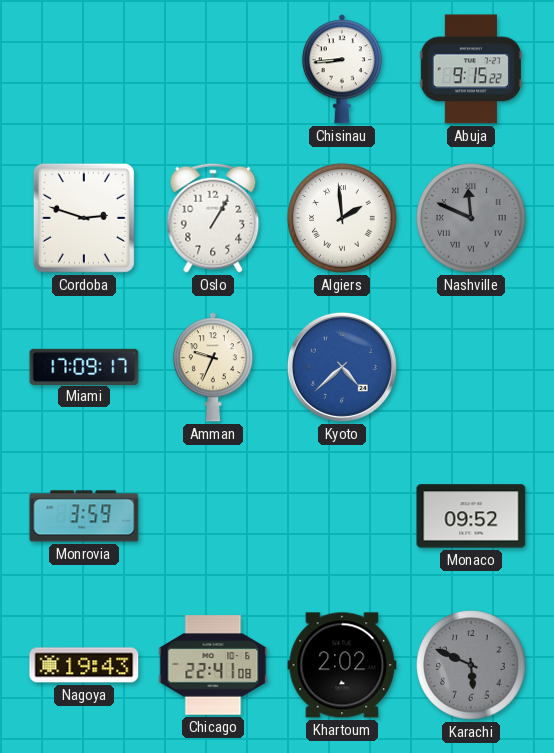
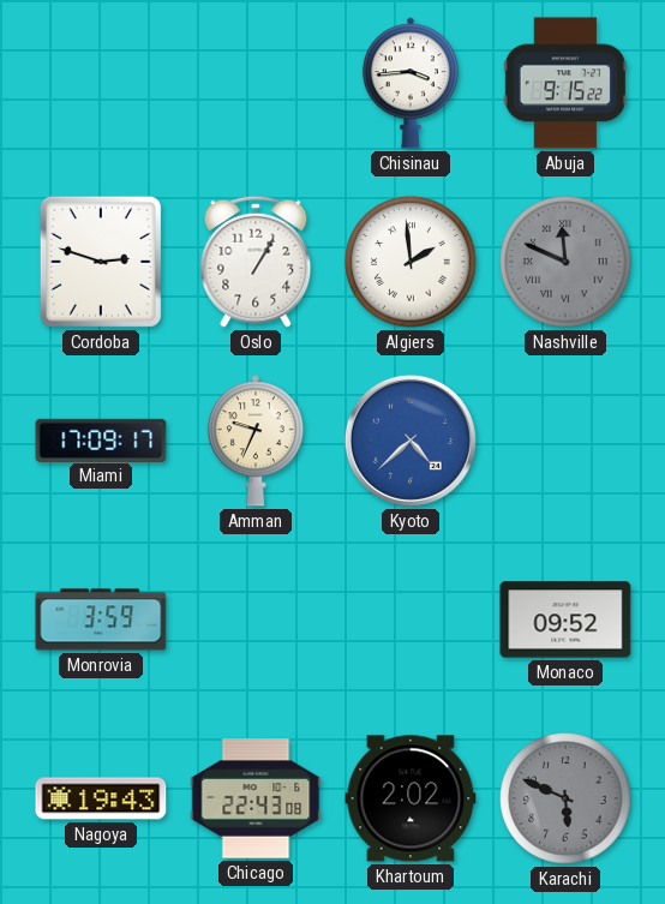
Chisinau: 8:44 -> 3:44 (411, 83)
Chicago: 22:41 -> 22:43 (256, 798)
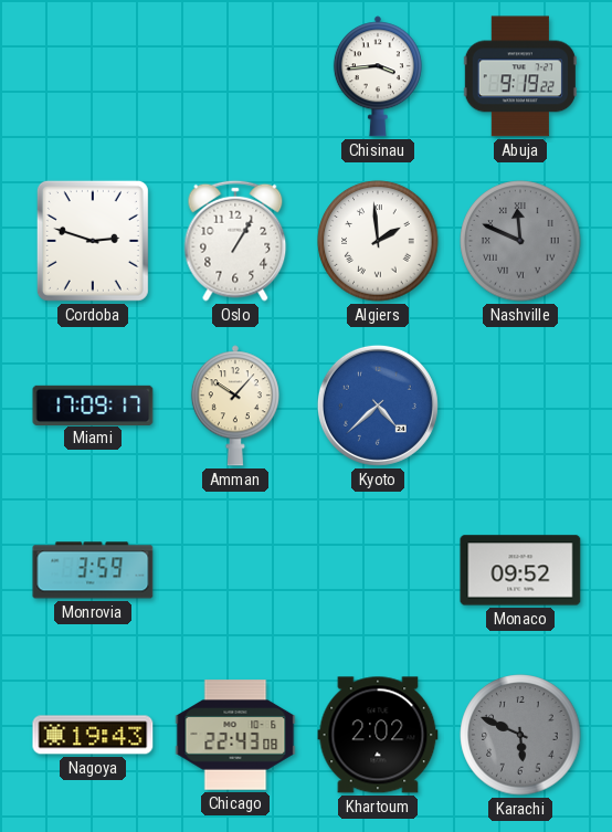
Abuja: 9:15 -> 9:19 (520, 76)
Amman: 9:34 -> 10:07 (235, 406)
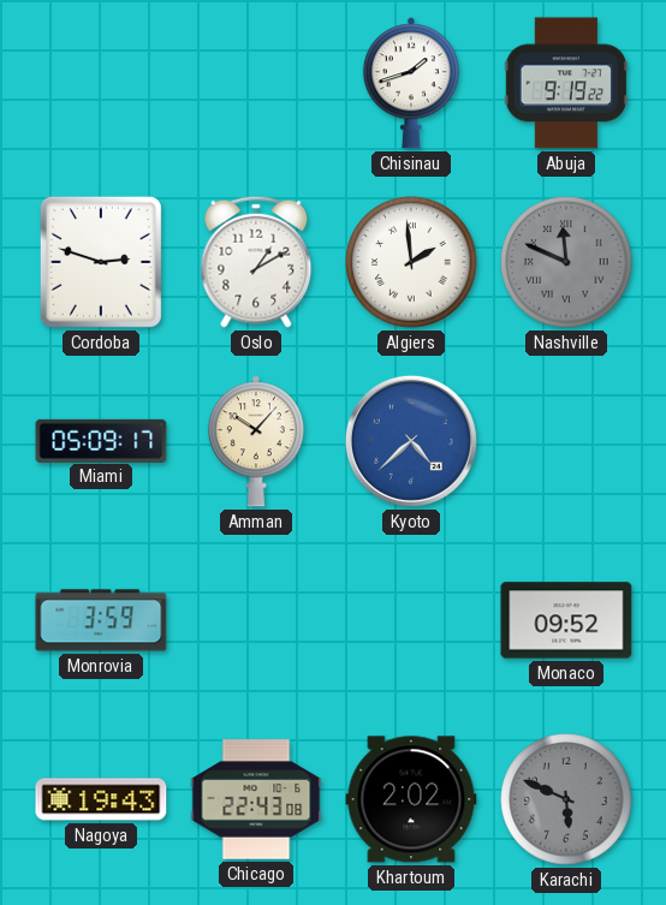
Chisinau: 3:44 -> 1:42 (411, 83)
Oslo: 1:05 -> 1:10 (256, 262)
Miami: 17:09 -> 05:09 (101, 440)
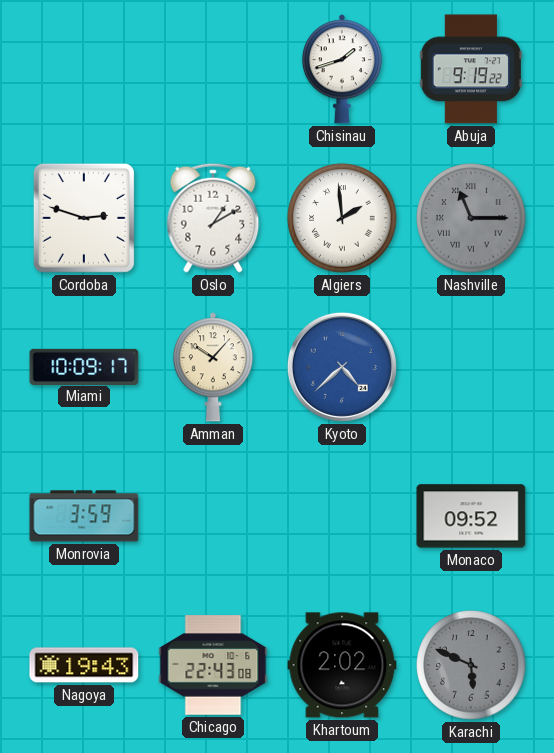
Nashville: 11:49 -> 11:15 (471, 218)
Miami: 05:09 -> 10:09 (84, 366)
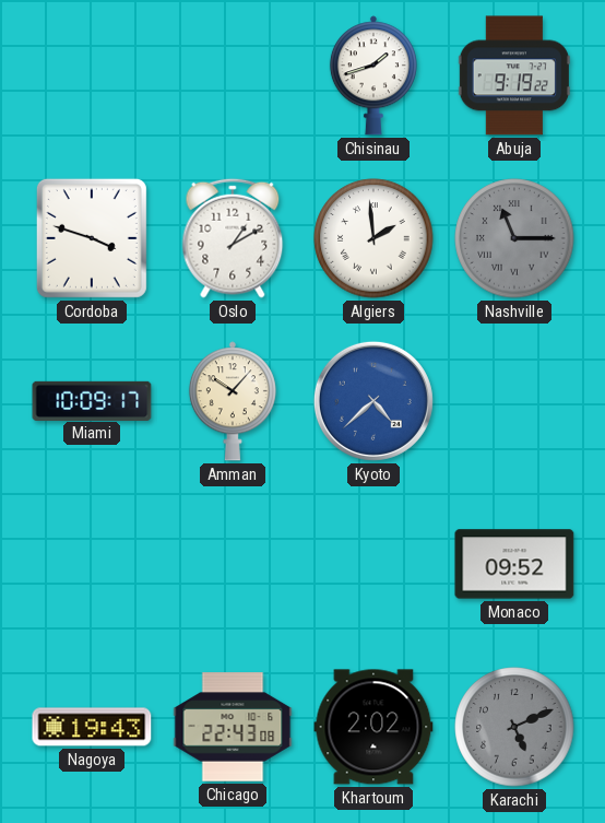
Cordoba: 2:48 -> 3:48 (92, 238)
Monrovia: 3:59 -> none (84, 516)
Karachi: 5:49 -> 5:11 (514, 727)
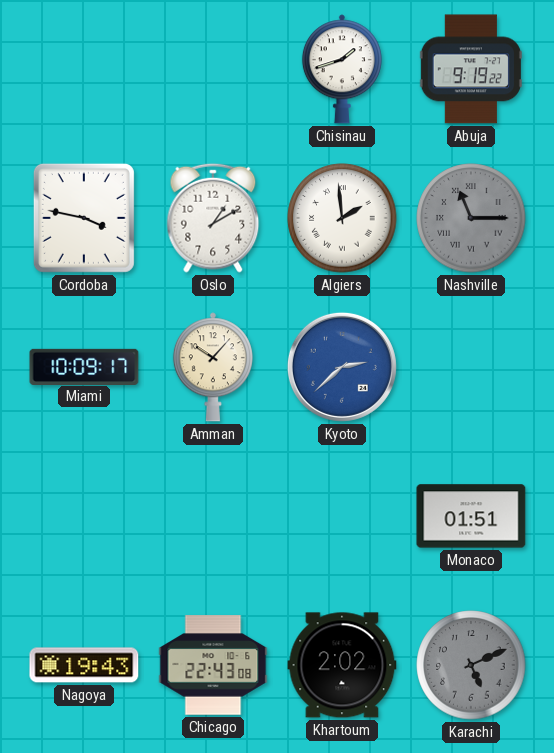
Cordoba: 3:48 -> 3:47 (84, 218)
Kyoto: 4:38 -> 2:38 (342, 367)
Monaco: 09:52 -> 01:51 (471, 516)
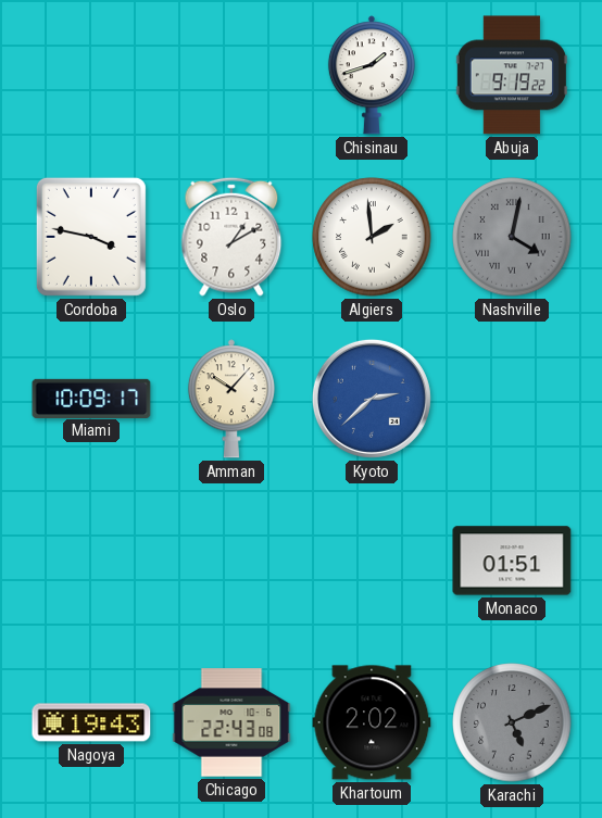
Nashville: 11:15 -> 4:02 (512, 237)
